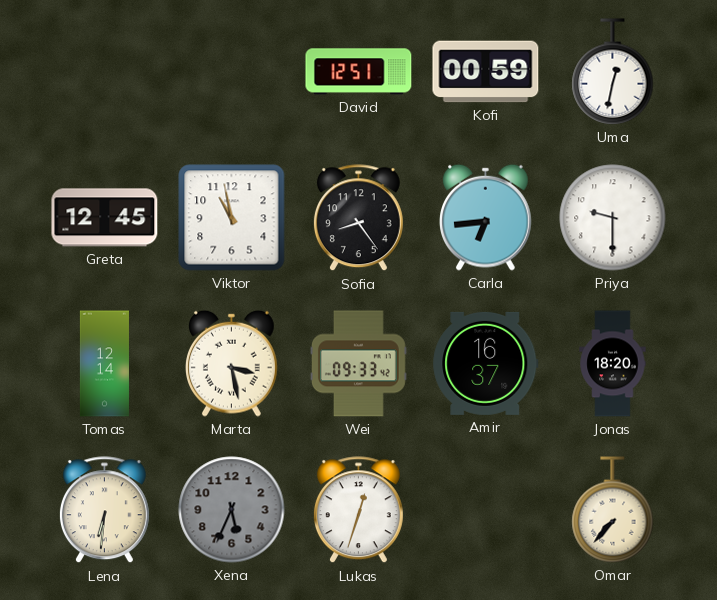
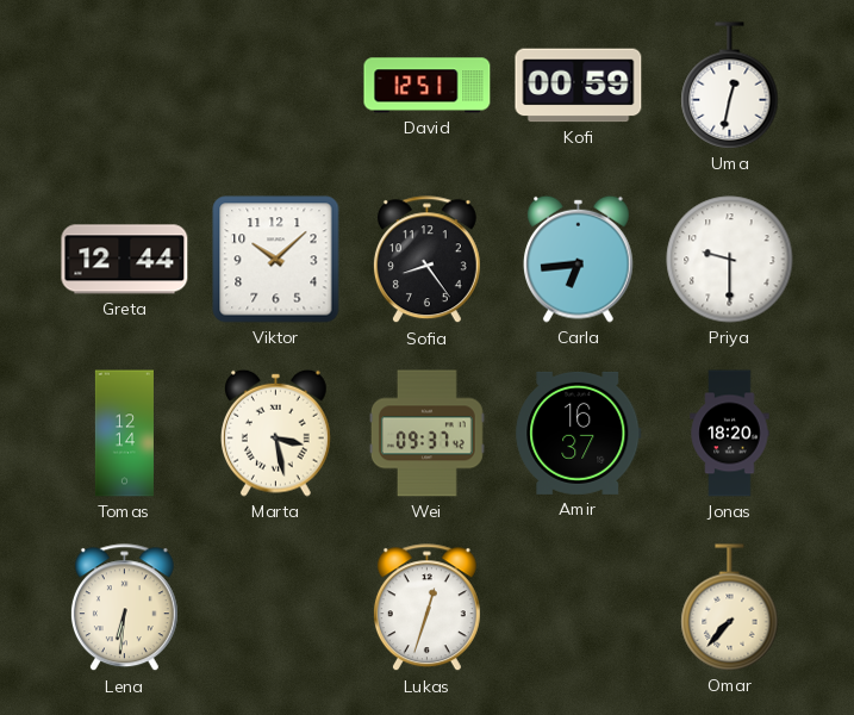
Greta: 12:45 -> 12:44 (125, 260)
Viktor: 10:58 -> 10:08 (276, 260)
Wei: 09:33 -> 09:37 (426, 434)
Xena: 5:34 -> none (232, 510)
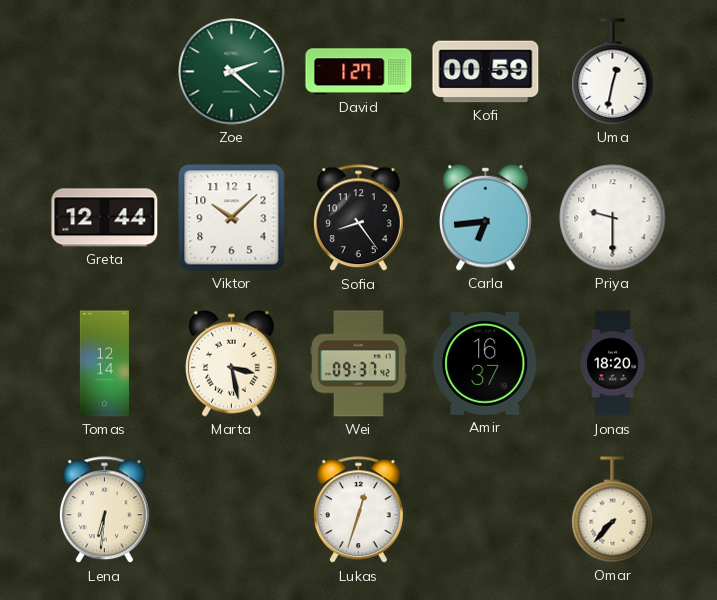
Zoe: none -> 2:22 (232, 72)
David: 12:51 -> 1:27 (359, 72)
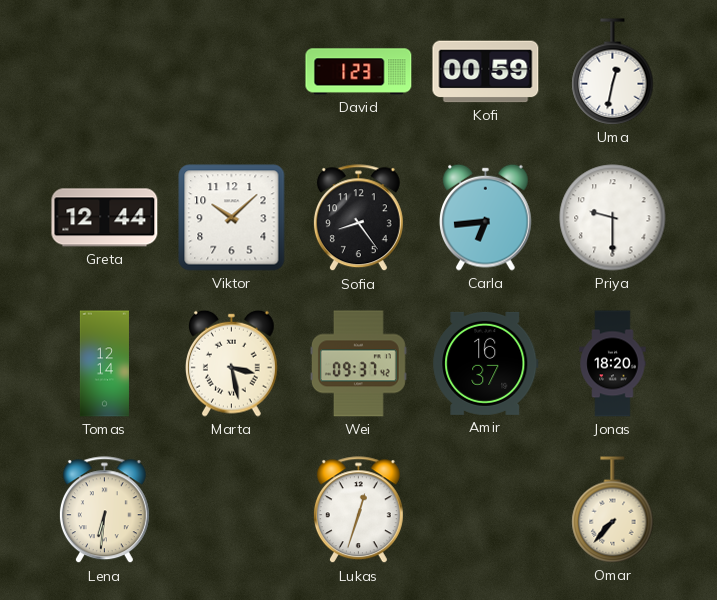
Zoe: 2:22 -> none (232, 72)
David: 1:27 -> 1:23 (359, 72)
